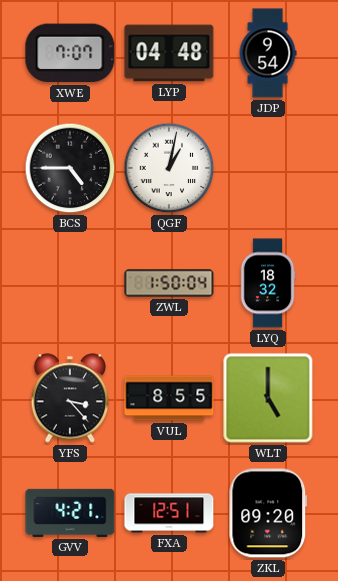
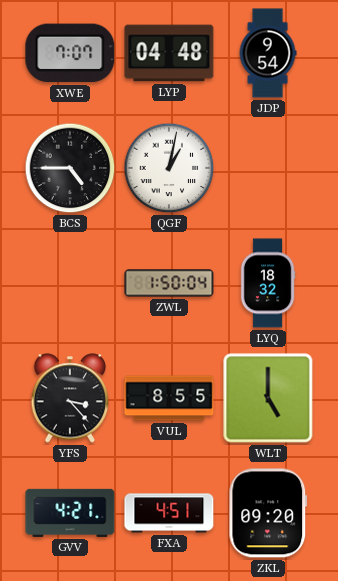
FXA: 12:51 -> 4:51 (169, 513)
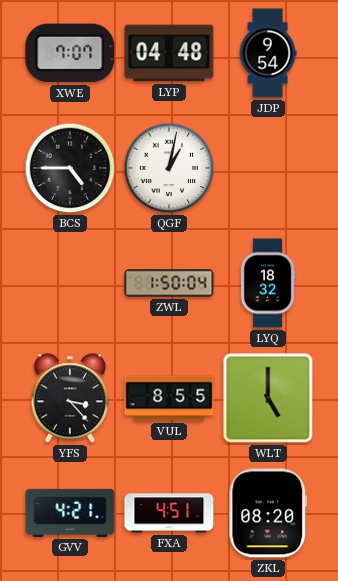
ZKL: 09:20 -> 08:20 (268, 513)
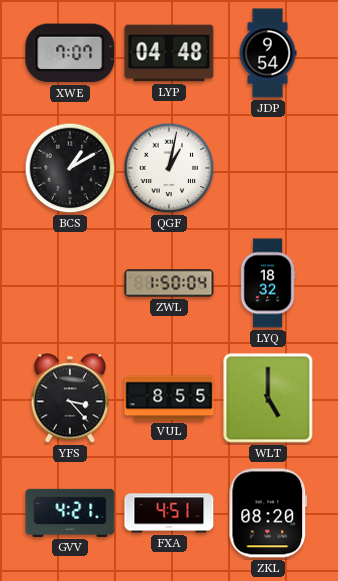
BCS: 4:45 -> 1:10 (70, 168)
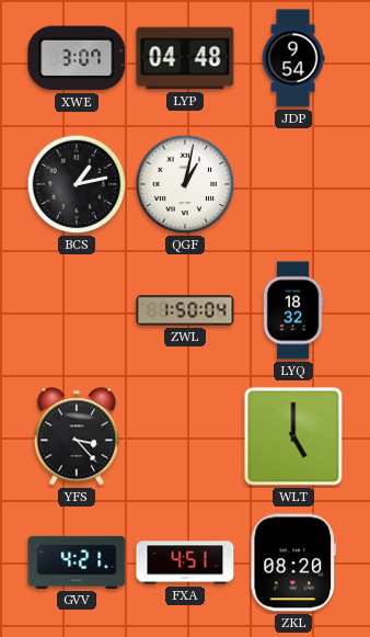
XWE: 7:07 -> 3:07 (77, 58)
BCS: 1:10 -> 1:13 (77, 184)
VUL: 8:55 -> none (169, 398)
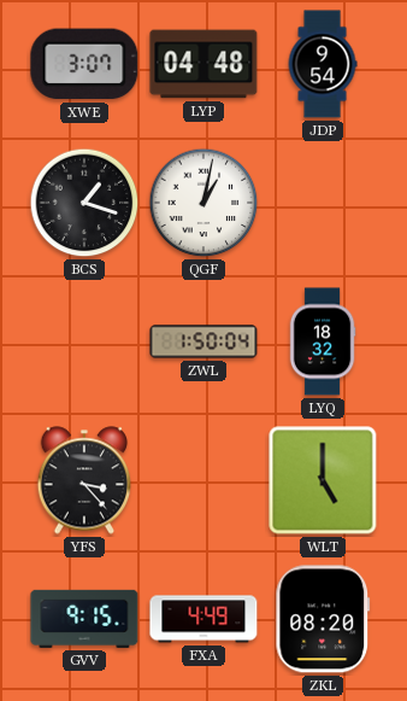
BCS: 1:13 -> 1:18 (84, 203)
GVV: 4:21 -> 9:15 (84, 619)
FXA: 4:51 -> 4:49 (203, 619)
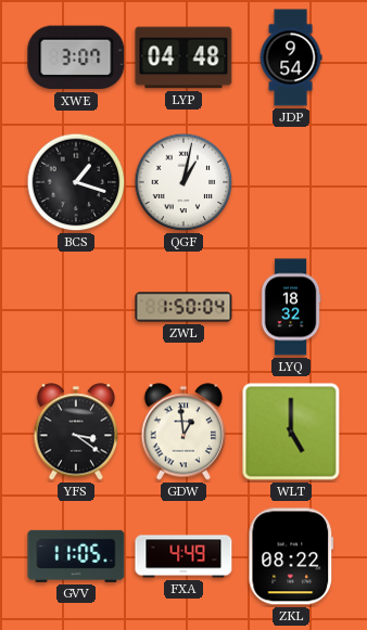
YFS: 3:23 -> 3:21 (76, 432)
GDW: none -> 12:59 (184, 432)
GVV: 9:15 -> 11:05 (76, 556)
ZKL: 08:20 -> 08:22 (291, 556)
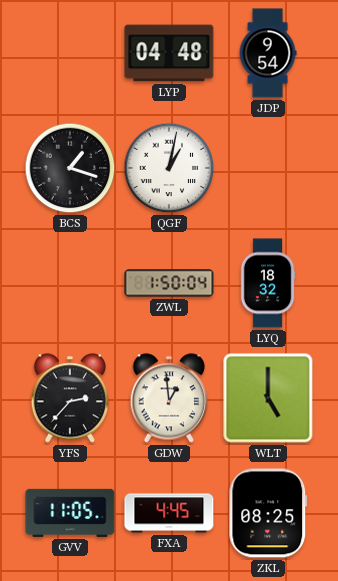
XWE: 3:07 -> none (76, 57)
YFS: 3:21 -> 2:37 (70, 398)
FXA: 4:49 -> 4:45 (169, 513)
ZKL: 08:22 -> 08:25 (268, 513)
